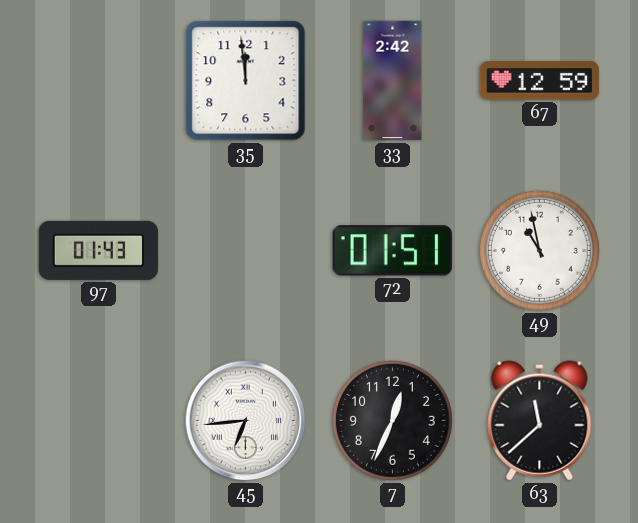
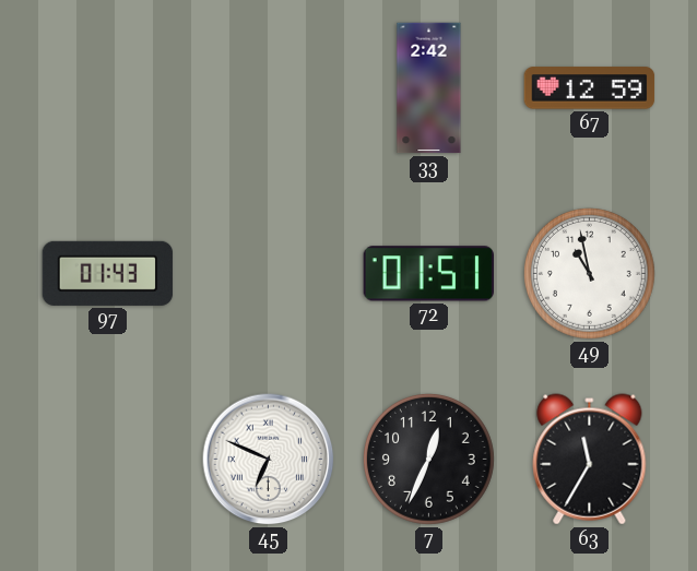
35: 11:59 -> none (246, 81)
45: 6:44 -> 6:49 (269, 460)
63: 11:38 -> 11:35 (590, 460)
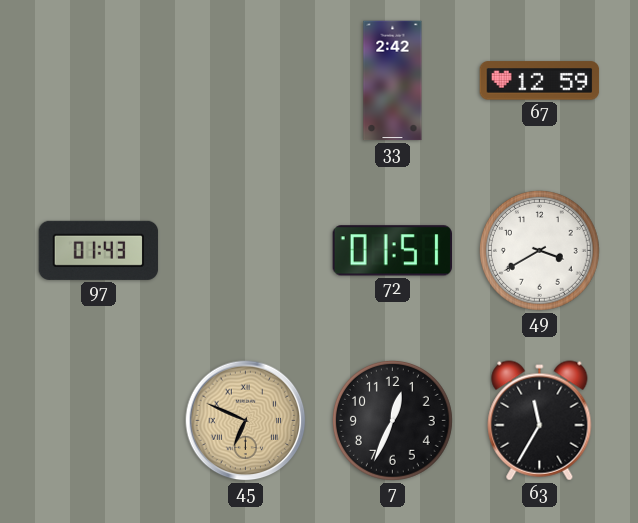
49: 10:58 -> 3:40 (540, 251)
45 dial: white -> champagne (246, 421)
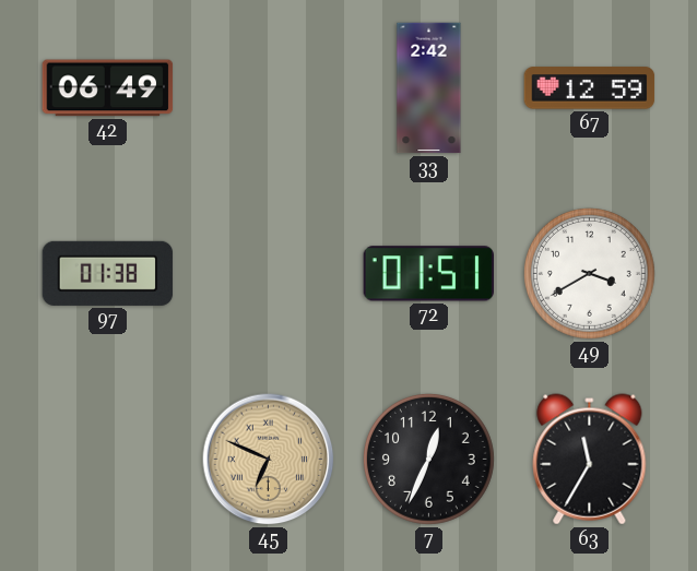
42: none -> 06:49 (108, 88)
97: 01:43 -> 01:38 (108, 273)
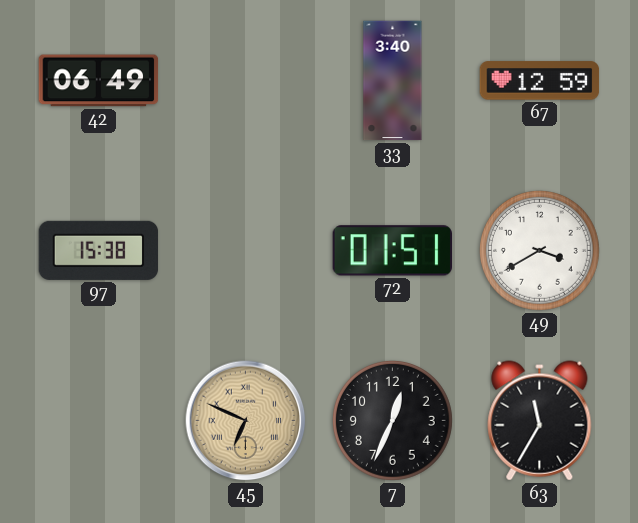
33: 2:42 -> 3:40 (393, 81)
97: 01:38 -> 15:38 (99, 250)
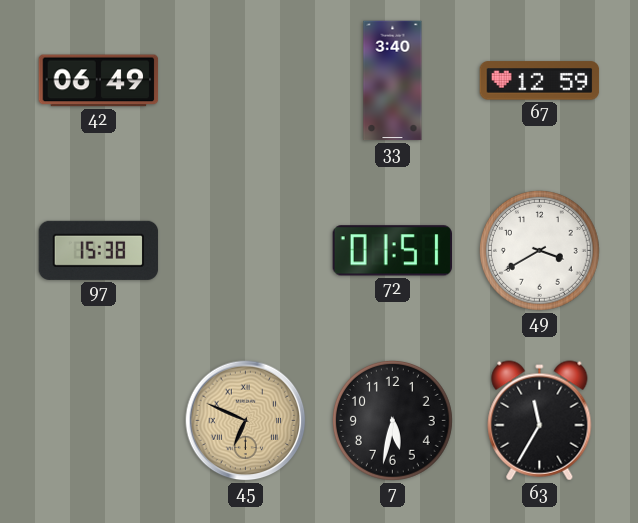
7: 12:34 -> 5:32 (393, 421)
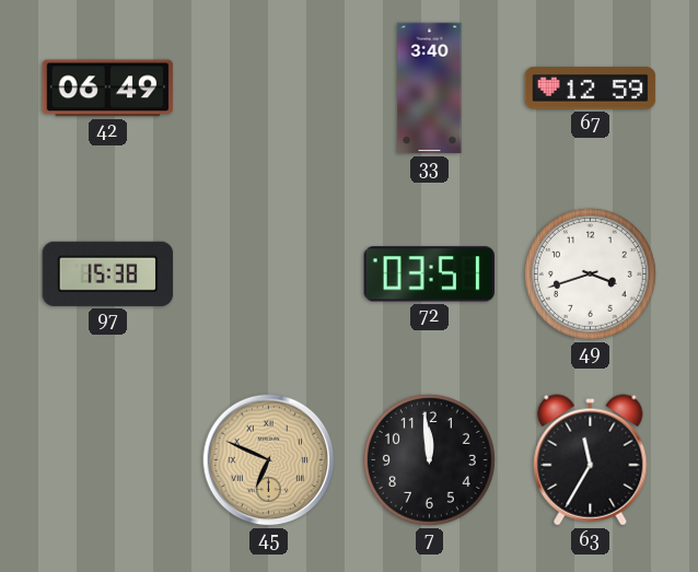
72: 01:51 -> 03:51 (429, 275)
49: 3:40 -> 3:42 (591, 275)
7: 5:32 -> 11:59 (430, 460)
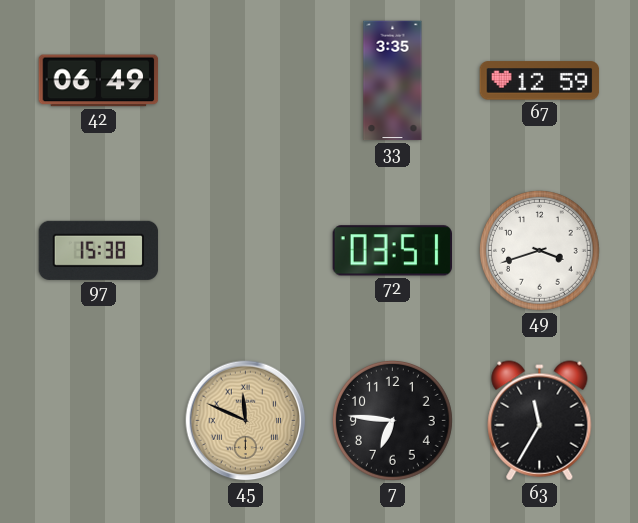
33: 3:40 -> 3:35 (393, 81)
45: 6:49 -> 11:49 (246, 421)
7: 11:59 -> 6:46 (393, 421)
